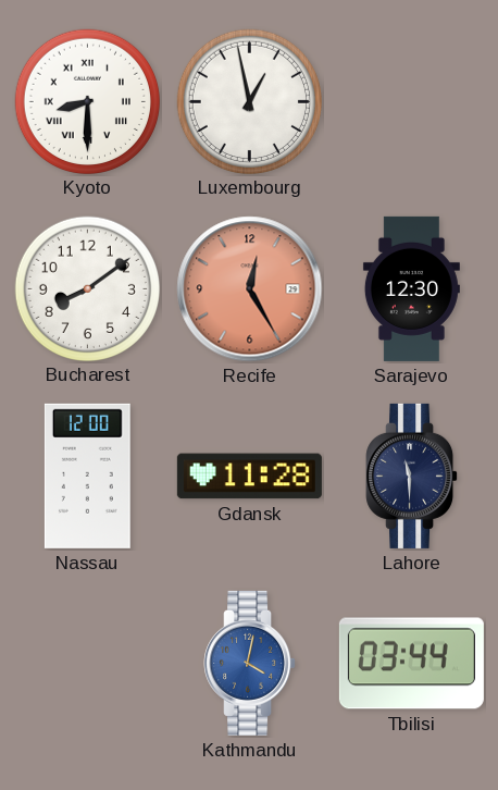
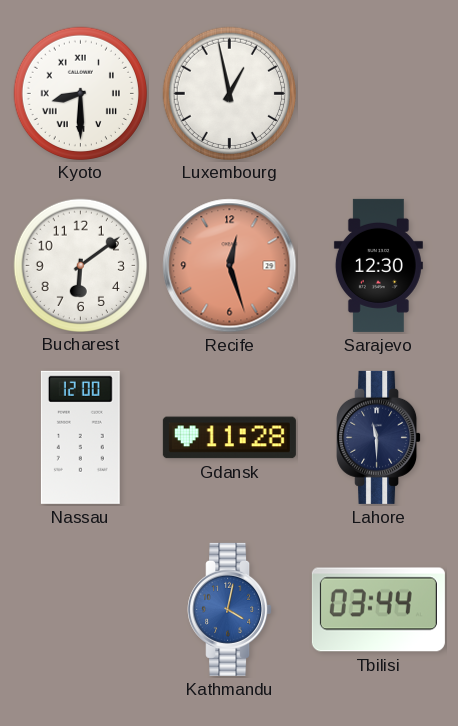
Bucharest: 8:09 -> 6:09 (80, 265)
Recife: 12:25 -> 12:27 (230, 266)
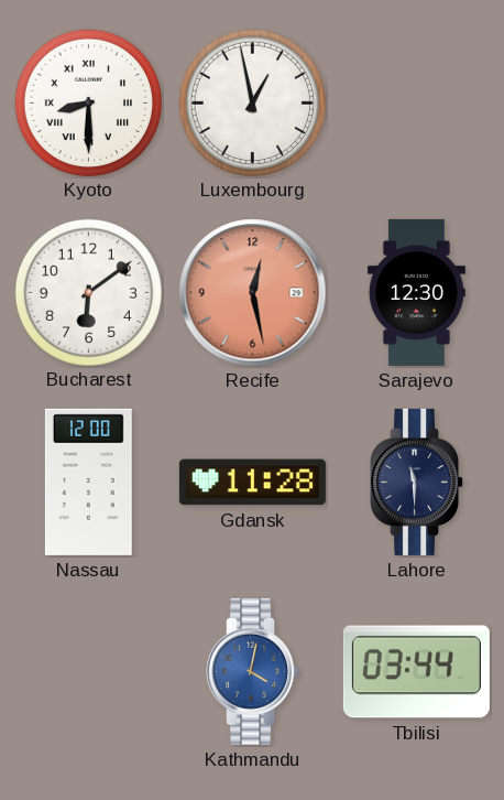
Recife: 12:27 -> 12:28 (253, 293)
